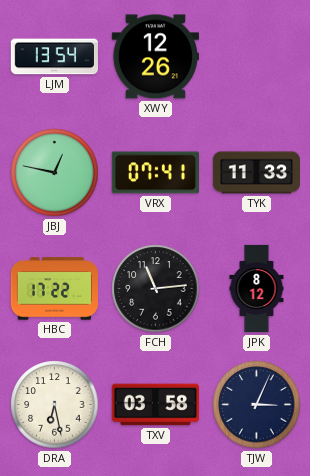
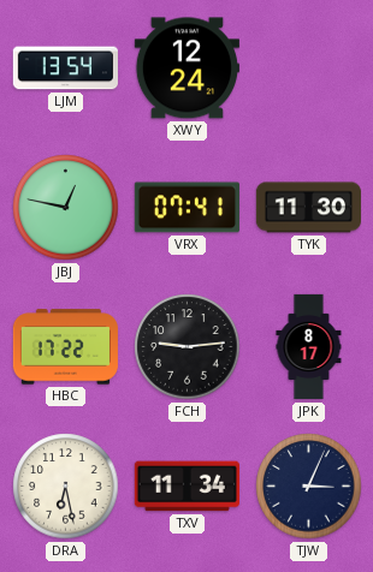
XWY: 12:26 -> 12:24 (186, 68)
TYK: 11:33 -> 11:30 (308, 208)
FCH: 11:14 -> 9:14 (188, 347)
JPK: 8:12 -> 8:17 (309, 347)
TXV: 03:58 -> 11:34 (186, 487)
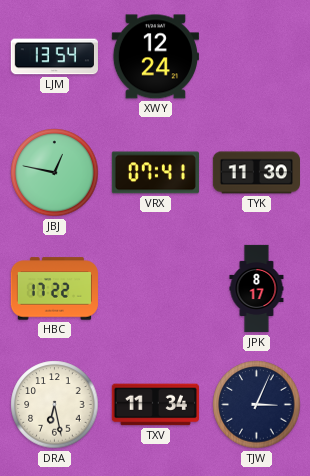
FCH: 9:14 -> none (188, 347)
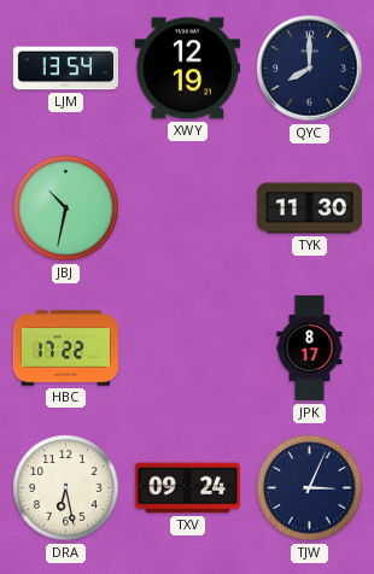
XWY: 12:24 -> 12:19 (187, 69)
QYC: none -> 8:00 (310, 69)
JBJ: 12:47 -> 10:32 (66, 209)
VRX: 07:41 -> none (155, 173)
TXV: 11:34 -> 09:24 (187, 488)
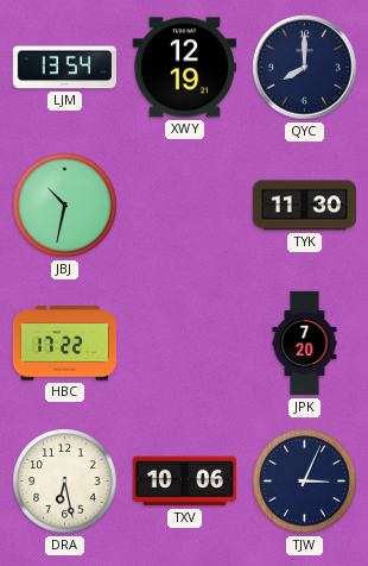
JPK: 8:17 -> 7:20 (305, 344)
TXV: 09:24 -> 10:06 (184, 482)
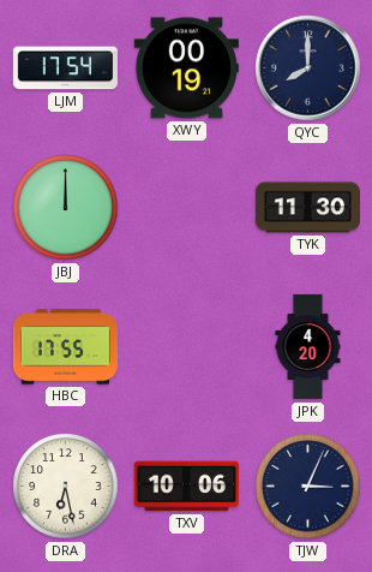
LJM: 13:54 -> 17:54 (65, 68)
XWY: 12:19 -> 00:19 (186, 68)
JBJ: 10:32 -> 12:00 (66, 208)
HBC: 17:22 -> 17:55 (65, 347)
JPK: 7:20 -> 4:20 (308, 347)
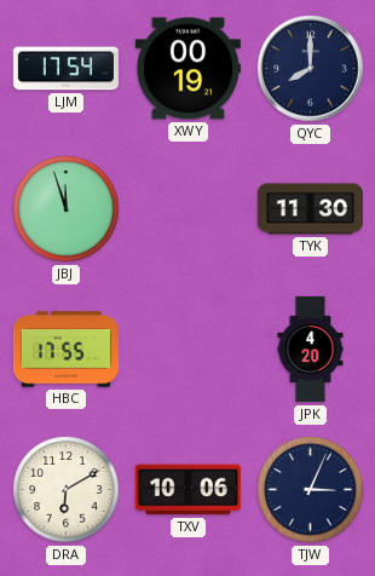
JBJ: 12:00 -> 11:57 (67, 209)
DRA: 6:28 -> 6:10 (67, 490)
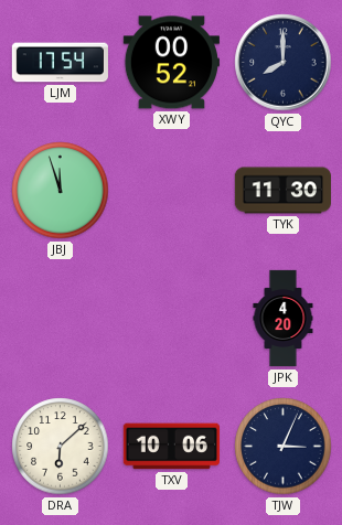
XWY: 00:19 -> 00:52 (171, 63)
HBC: 17:55 -> none (65, 350)
DRA: 6:10 -> 6:08 (61, 447)
